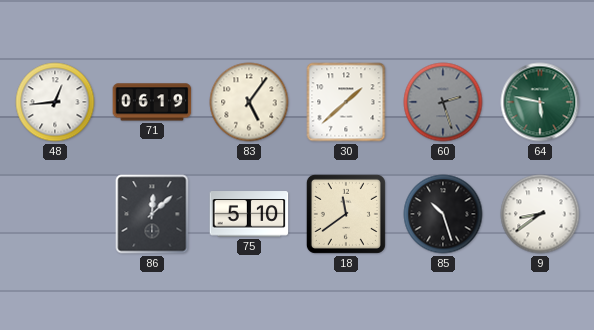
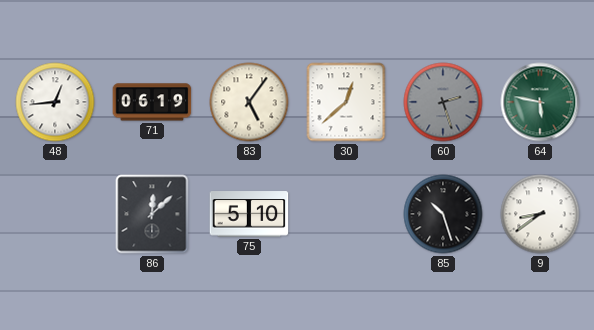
30: 1:38 -> 12:38 (346, 102)
18: 11:39 -> none (346, 214)
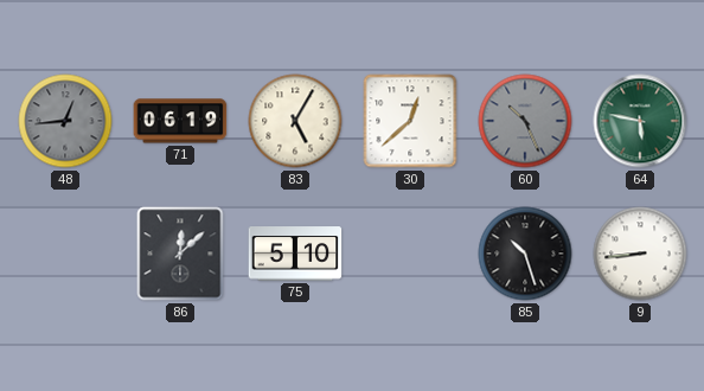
48 dial: white -> grey (65, 121)
83: 5:06 -> 5:05 (295, 121)
60: 2:27 -> 10:26 (525, 121)
9: 8:39 -> 8:44 (640, 254)
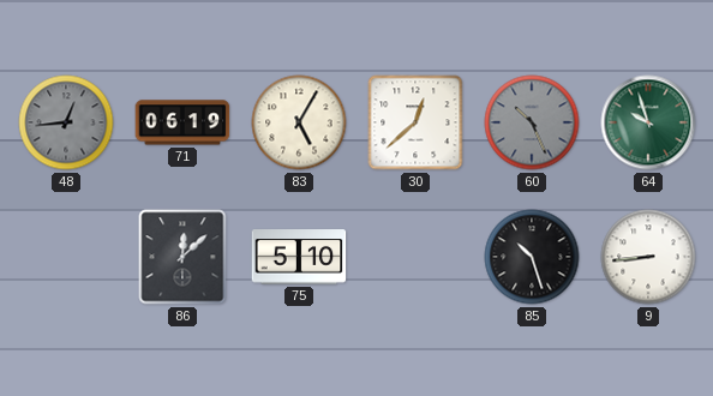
64: 5:47 -> 9:57 (648, 122)
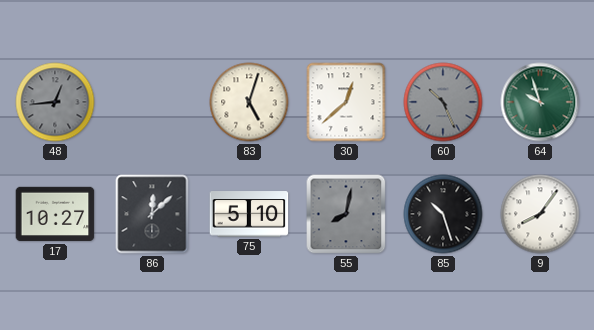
71: 06:19 -> none (182, 122)
83: 5:05 -> 5:03 (249, 102)
17: none -> 10:27 (55, 214)
55: none -> 8:02 (346, 214)
9: 8:44 -> 8:06 (540, 214)
